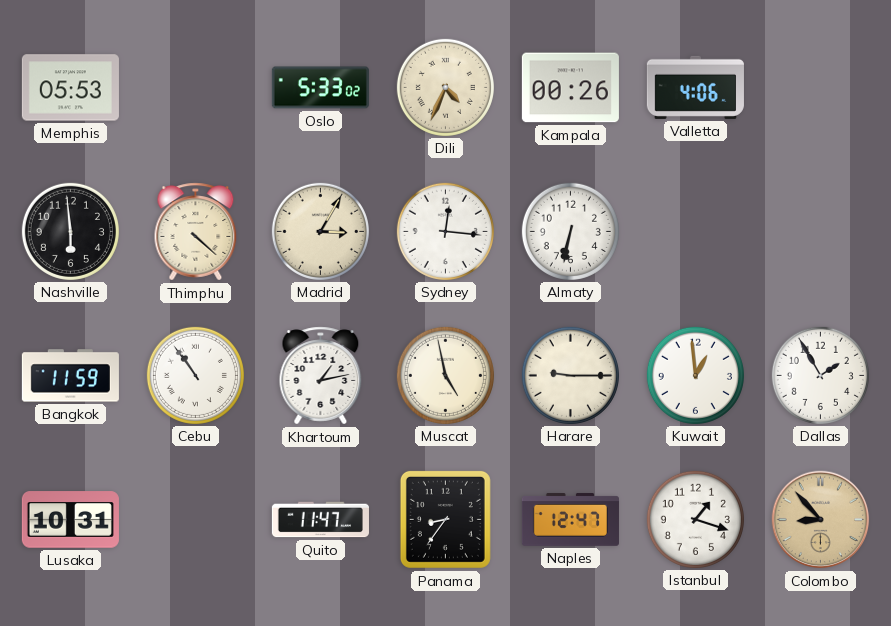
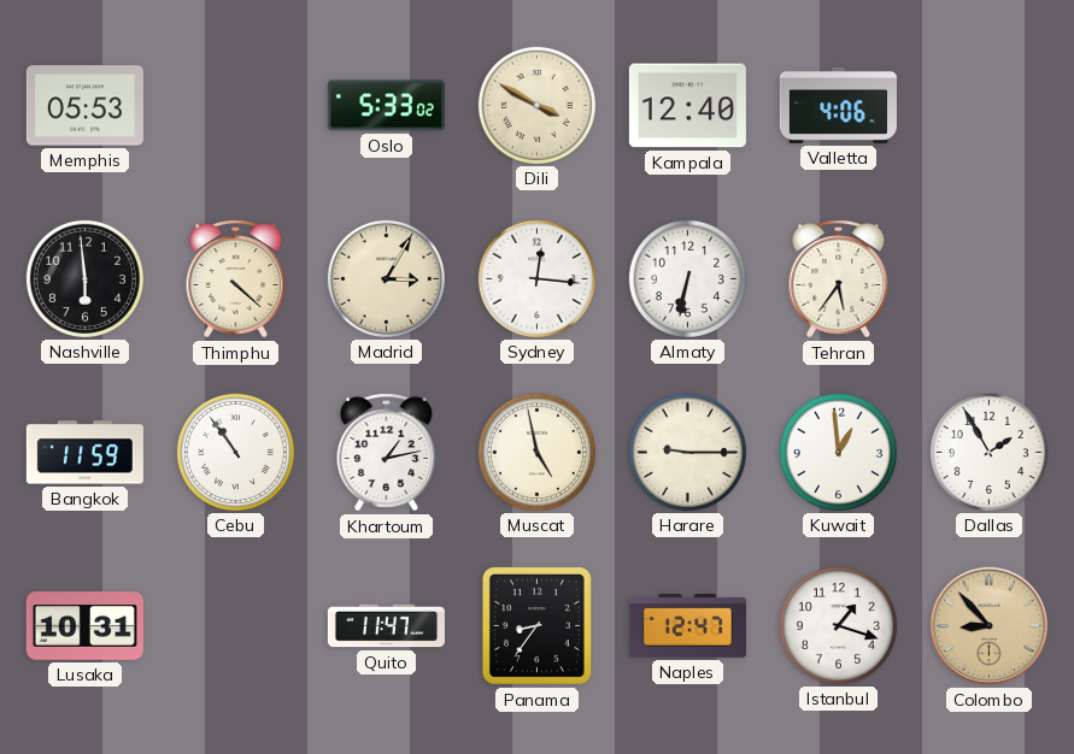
Dili: 4:34 -> 3:50 (536, 105)
Kampala: 00:26 -> 12:40 (687, 106)
Tehran: none -> 5:36 (839, 279)
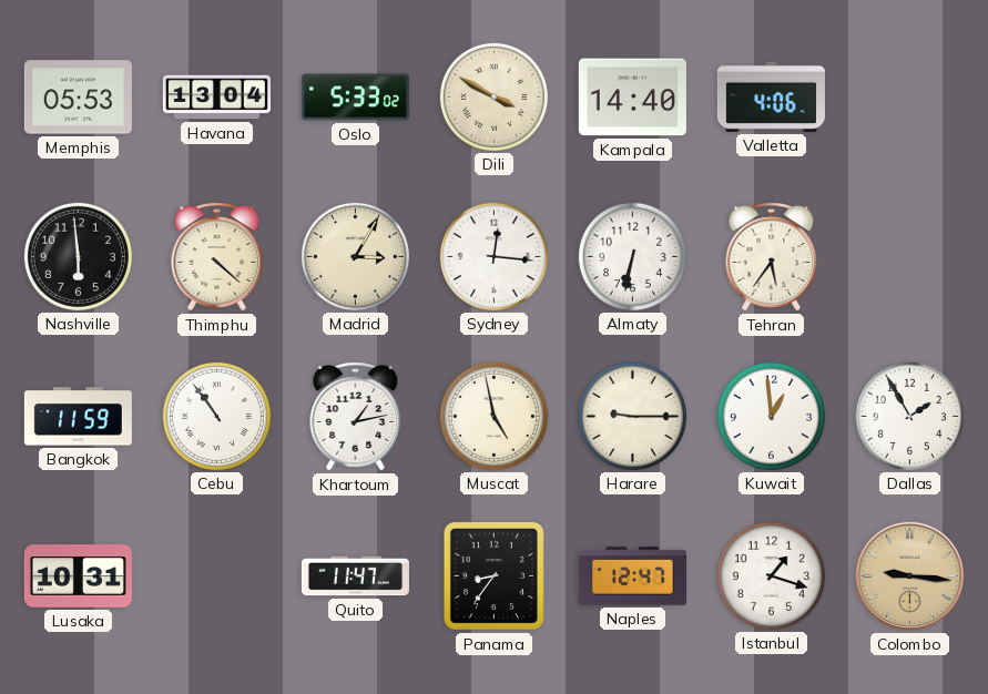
Havana: none -> 13:04 (216, 98)
Kampala: 12:40 -> 14:40 (632, 98)
Colombo: 8:53 -> 9:16 (910, 576)
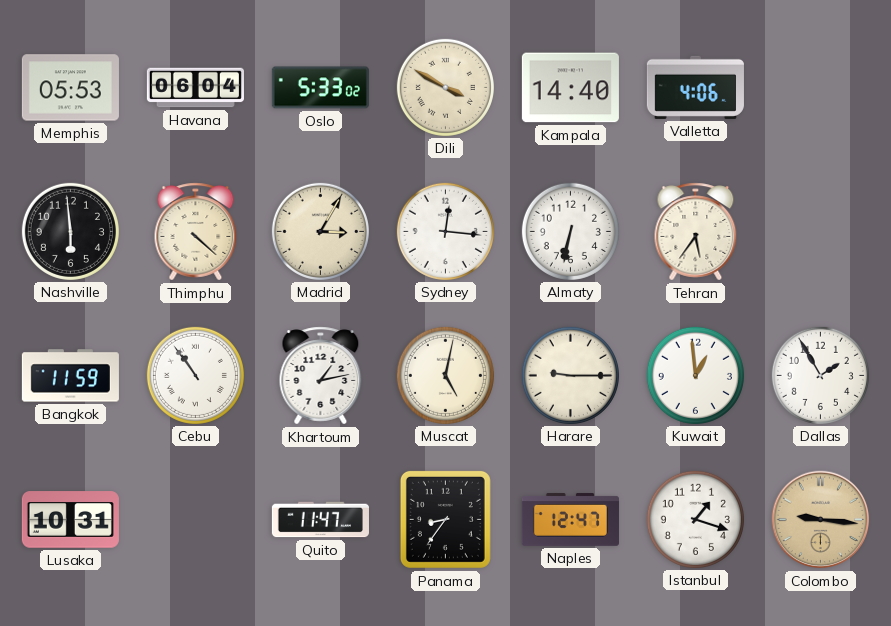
Havana: 13:04 -> 06:04 (195, 88)
Muscat: 4:58 -> 5:02 (445, 375)
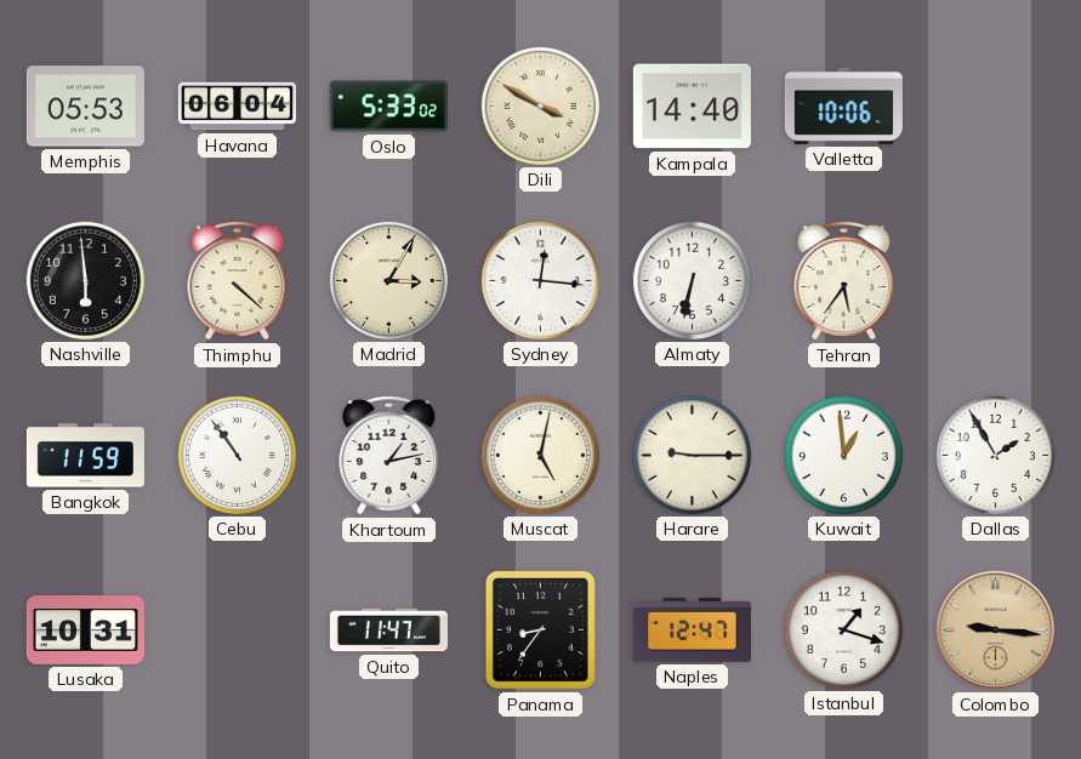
Valletta: 4:06 -> 10:06 (843, 105)
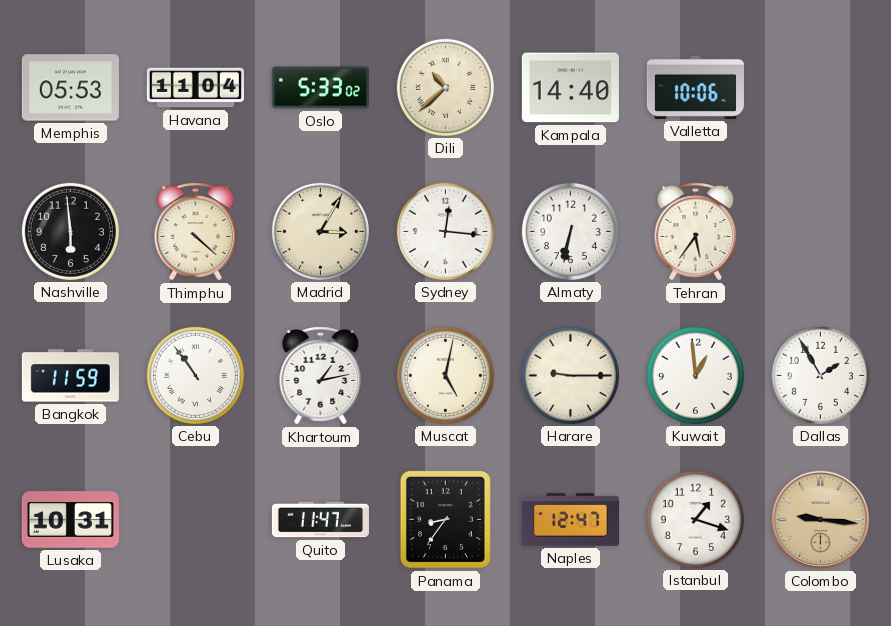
Havana: 06:04 -> 11:04 (195, 88)
Dili: 3:50 -> 10:38 (445, 87)
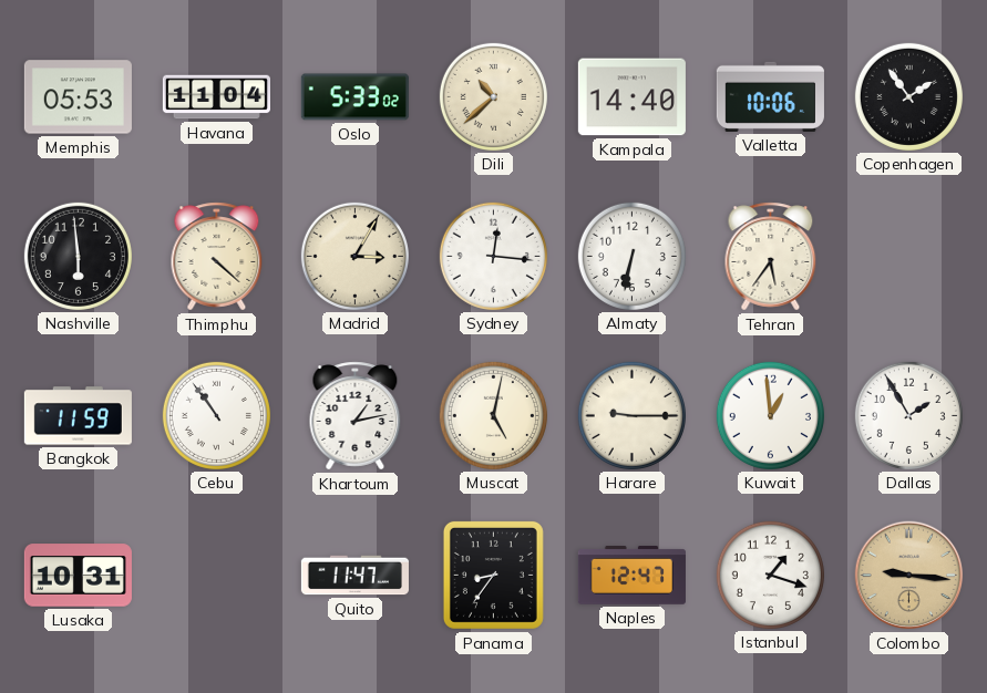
Copenhagen: none -> 1:54 (908, 96)
